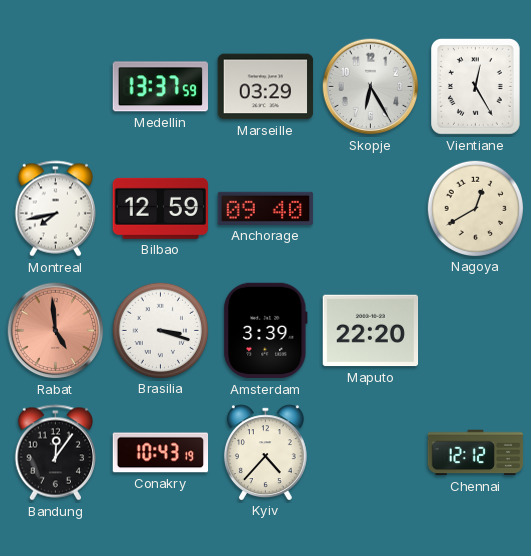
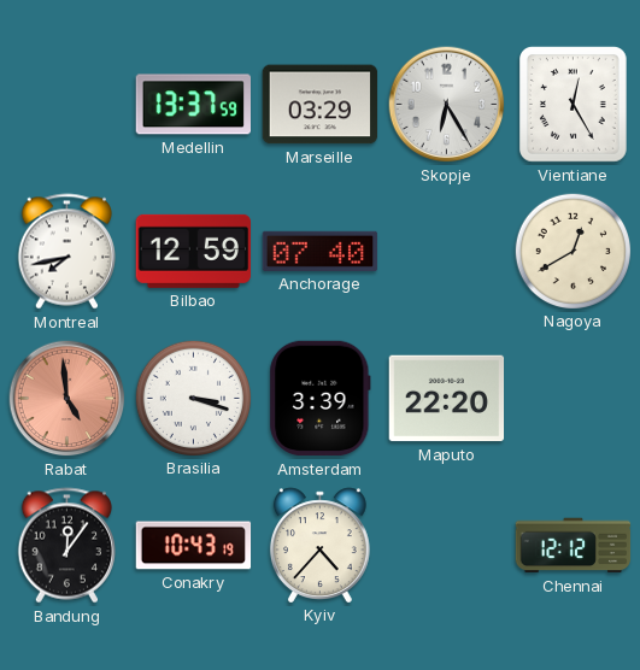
Anchorage: 09:40 -> 07:40 (321, 251)
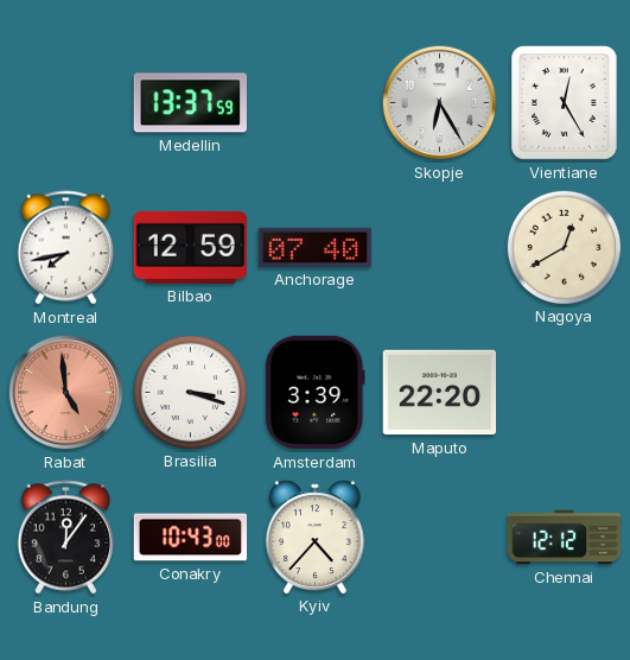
Marseille: 03:29 -> none (321, 105)
Conakry: 10:43:19 -> 10:43:00 (191, 538)
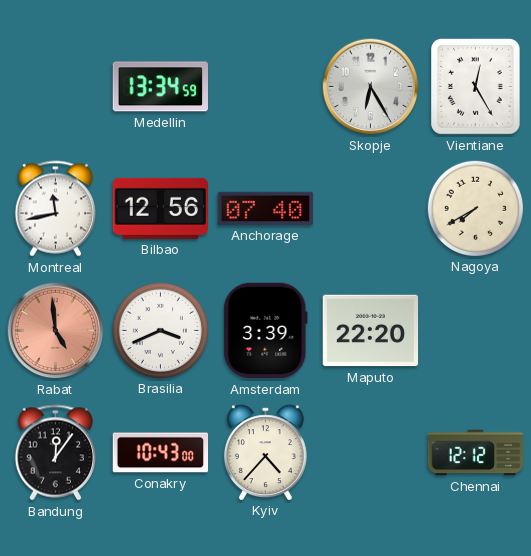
Medellin: 13:37 -> 13:34 (160, 87)
Montreal: 7:43 -> 11:43 (55, 209)
Bilbao: 12:59 -> 12:56 (160, 208)
Nagoya: 12:40 -> 7:40 (475, 208)
Brasilia: 3:18 -> 3:41 (160, 330)
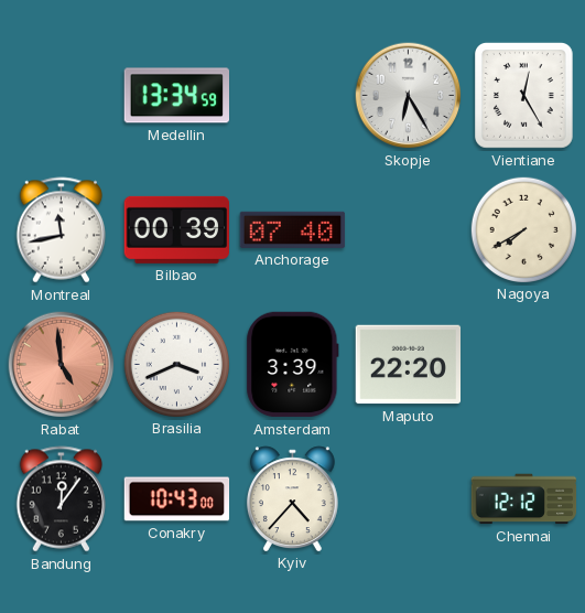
Bilbao: 12:56 -> 00:39 (176, 229)
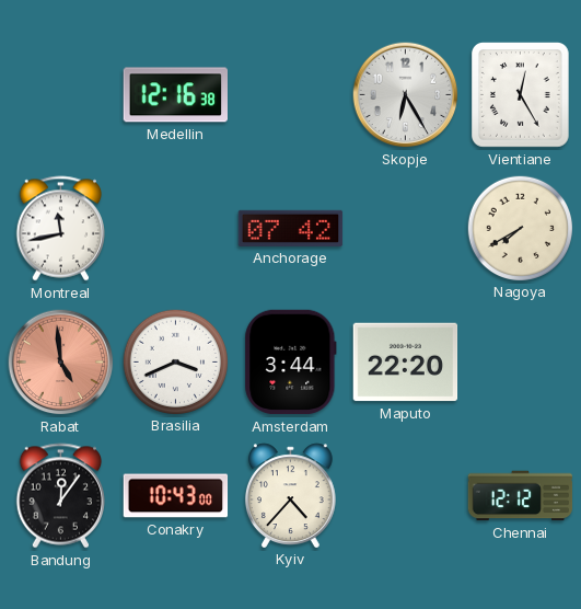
Medellin: 13:34 -> 12:16 (175, 95)
Bilbao: 00:39 -> none (176, 229)
Anchorage: 07:40 -> 07:42 (291, 228)
Amsterdam: 3:39 -> 3:44 (291, 363)
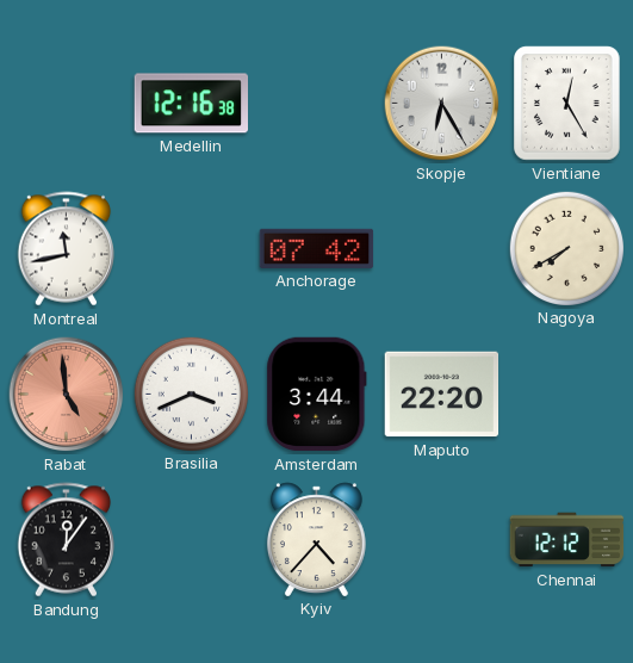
Conakry: 10:43 -> none (176, 496)
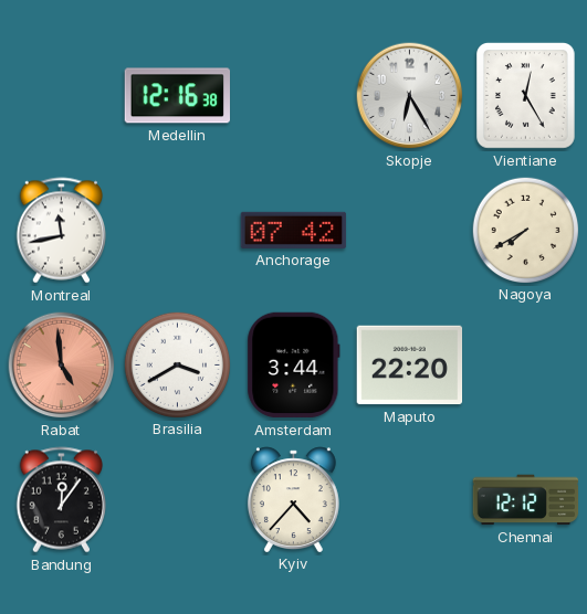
Brasilia: 3:41 -> 3:40 (177, 364)
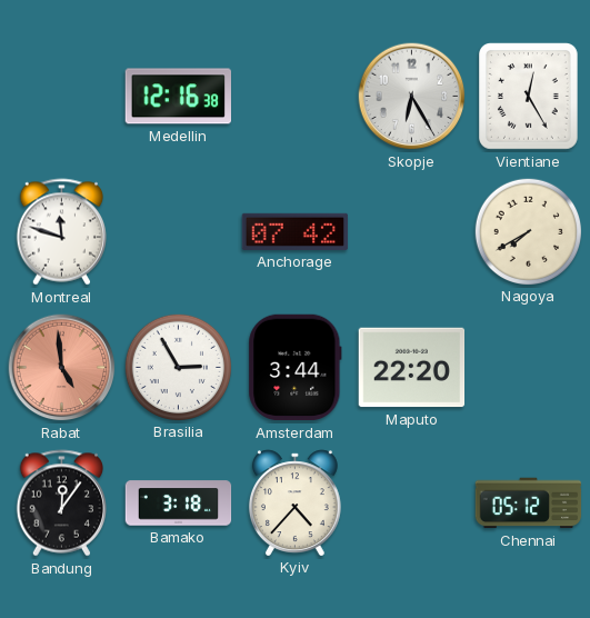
Montreal: 11:43 -> 11:48 (61, 232)
Brasilia: 3:40 -> 2:55 (178, 367)
Bamako: none -> 3:18 (179, 504)
Chennai: 12:12 -> 05:12 (529, 504)
